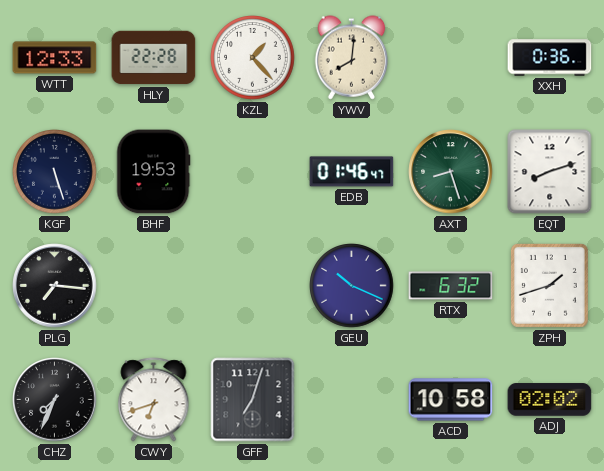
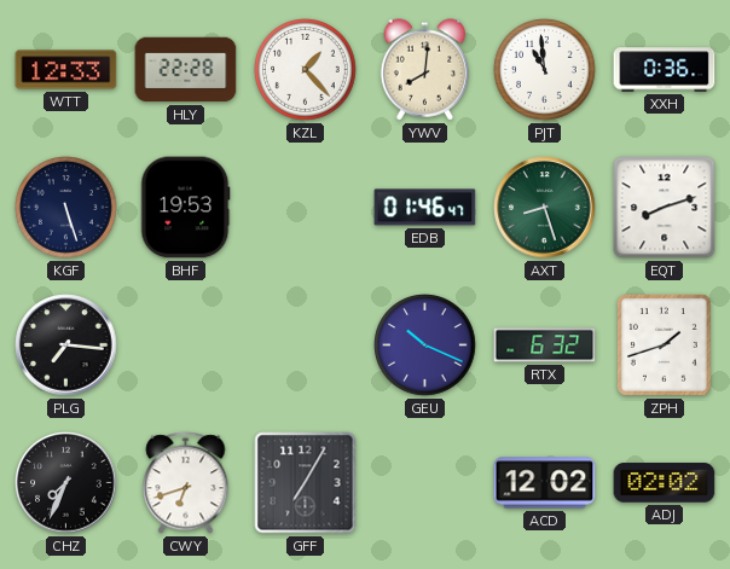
PJT: none -> 10:59 (545, 70)
GFF: 7:03 -> 7:05 (306, 483)
ACD: 10:58 -> 12:02 (545, 483)
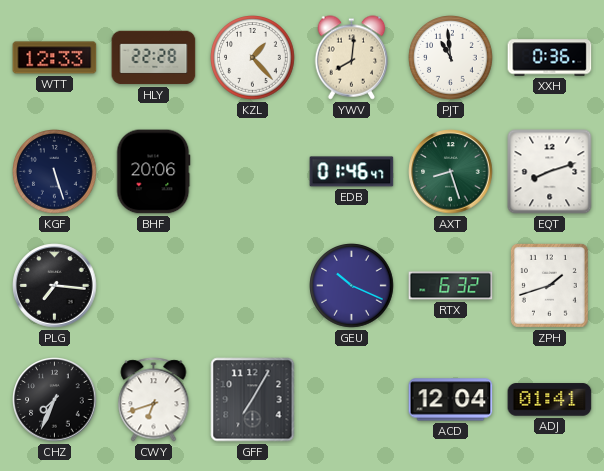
BHF: 19:53 -> 20:06 (154, 172)
ACD: 12:02 -> 12:04 (451, 400)
ADJ: 02:02 -> 01:41 (550, 400)
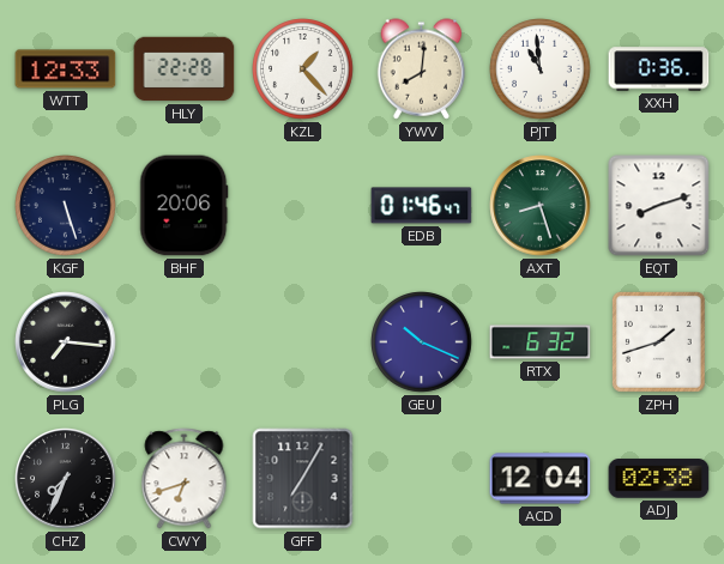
ADJ: 01:41 -> 02:38 (659, 479)
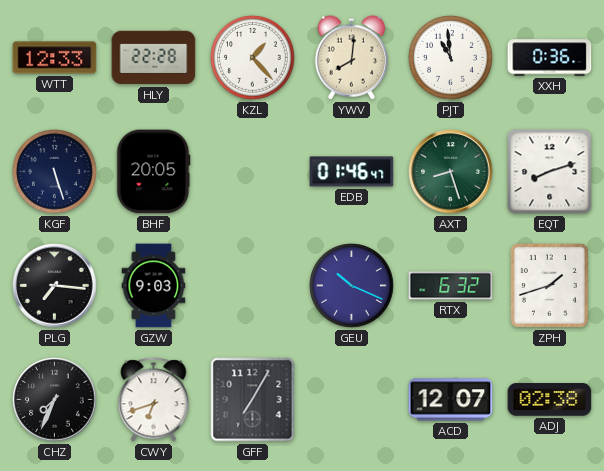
BHF: 20:06 -> 20:05 (154, 172)
GZW: none -> 9:03 (154, 286)
ACD: 12:04 -> 12:07 (451, 400)
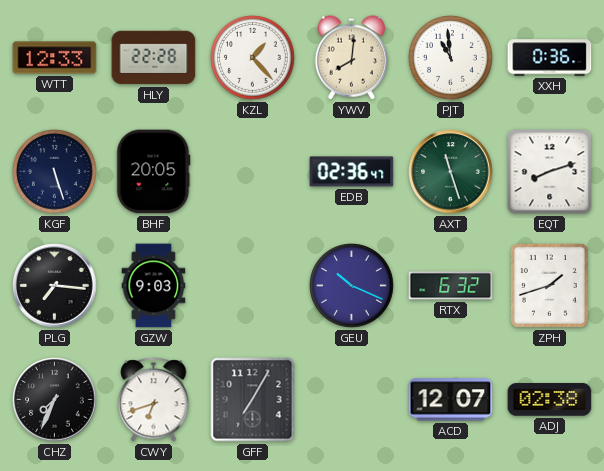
EDB: 01:46 -> 02:36 (352, 172)
AXT: 8:27 -> 11:27 (451, 172)
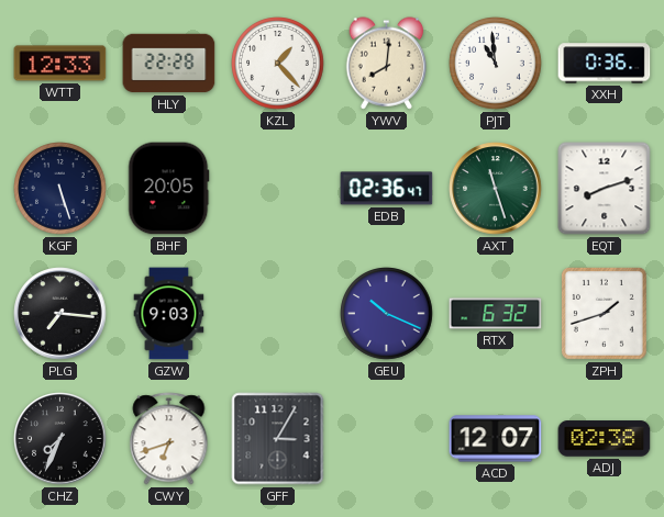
GFF: 7:05 -> 3:05 (278, 439)
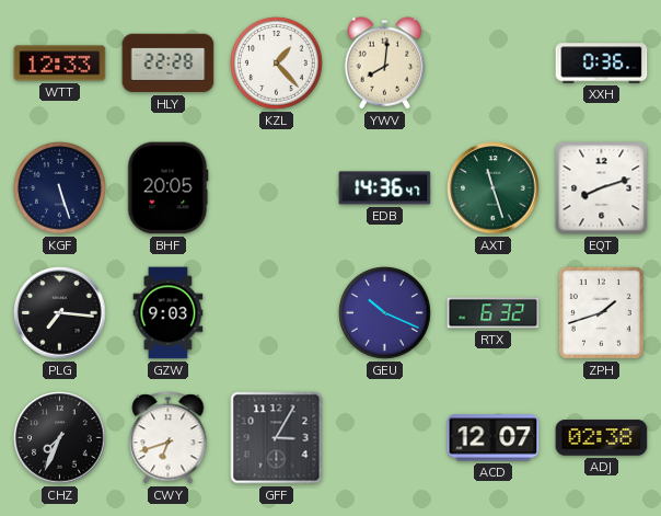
PJT: 10:59 -> none (496, 64)
EDB: 02:36 -> 14:36 (385, 188)
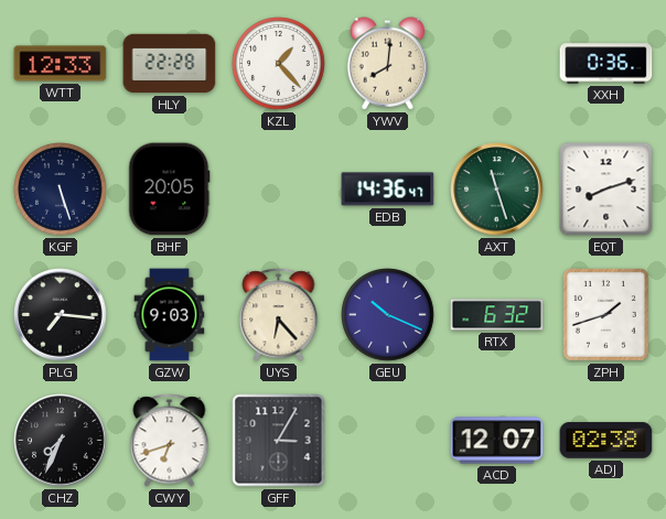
UYS: none -> 6:23 (279, 315)
